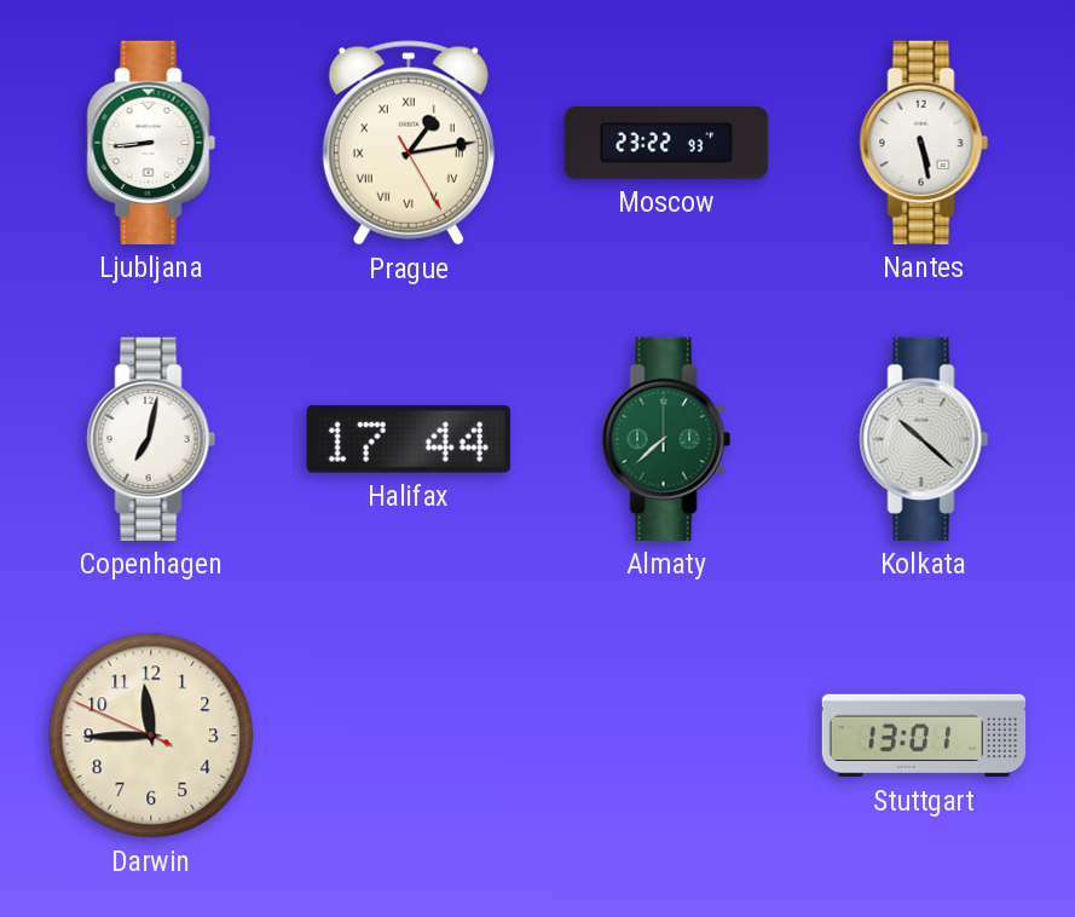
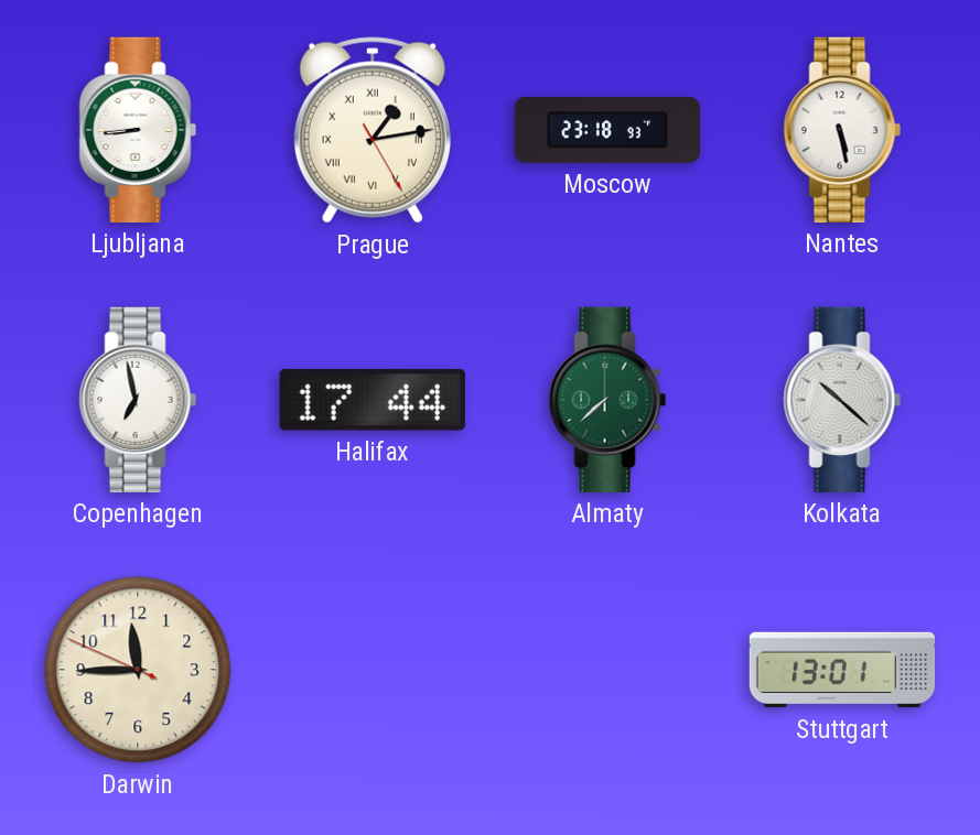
Moscow: 23:22 -> 23:18 (607, 130)
Copenhagen: 7:02 -> 6:58 (138, 400)
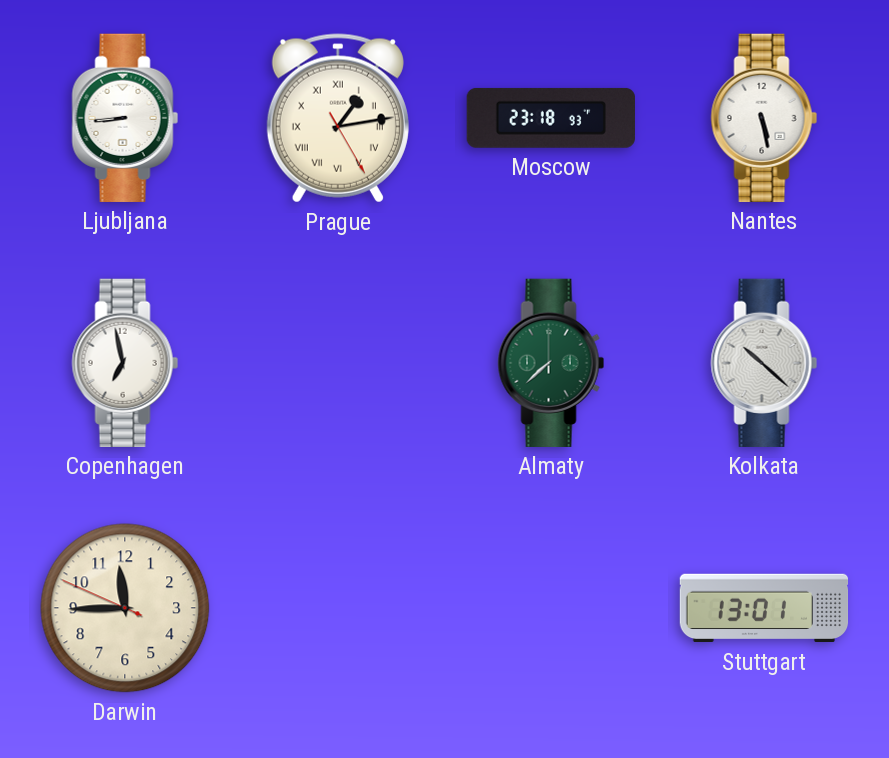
Halifax: 17:44 -> none (373, 400)
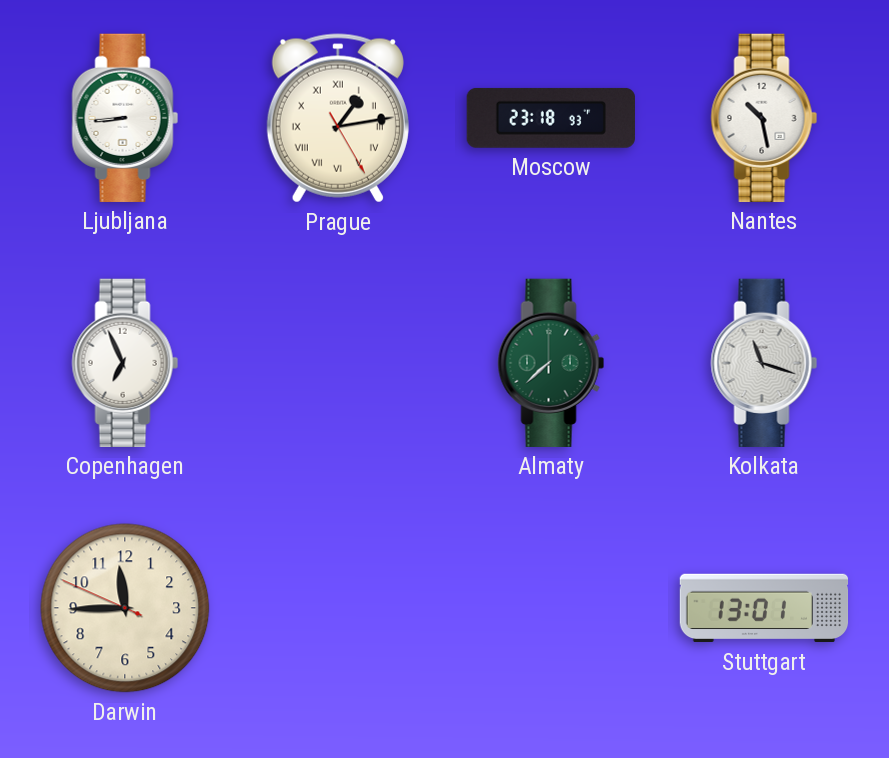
Nantes: 5:28 -> 10:28 (764, 118)
Copenhagen: 6:58 -> 6:56 (125, 363)
Kolkata: 10:22 -> 11:18 (764, 363)
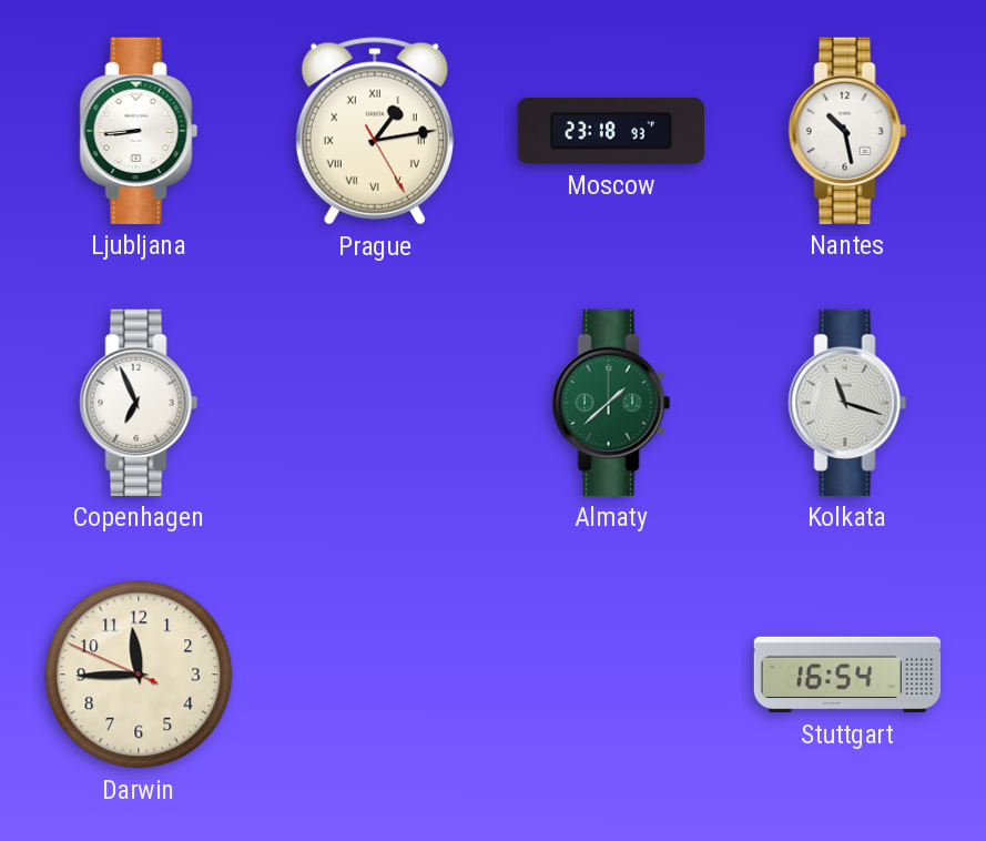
Almaty: 7:38 -> 1:38 (611, 403)
Stuttgart: 13:01 -> 16:54 (847, 675)
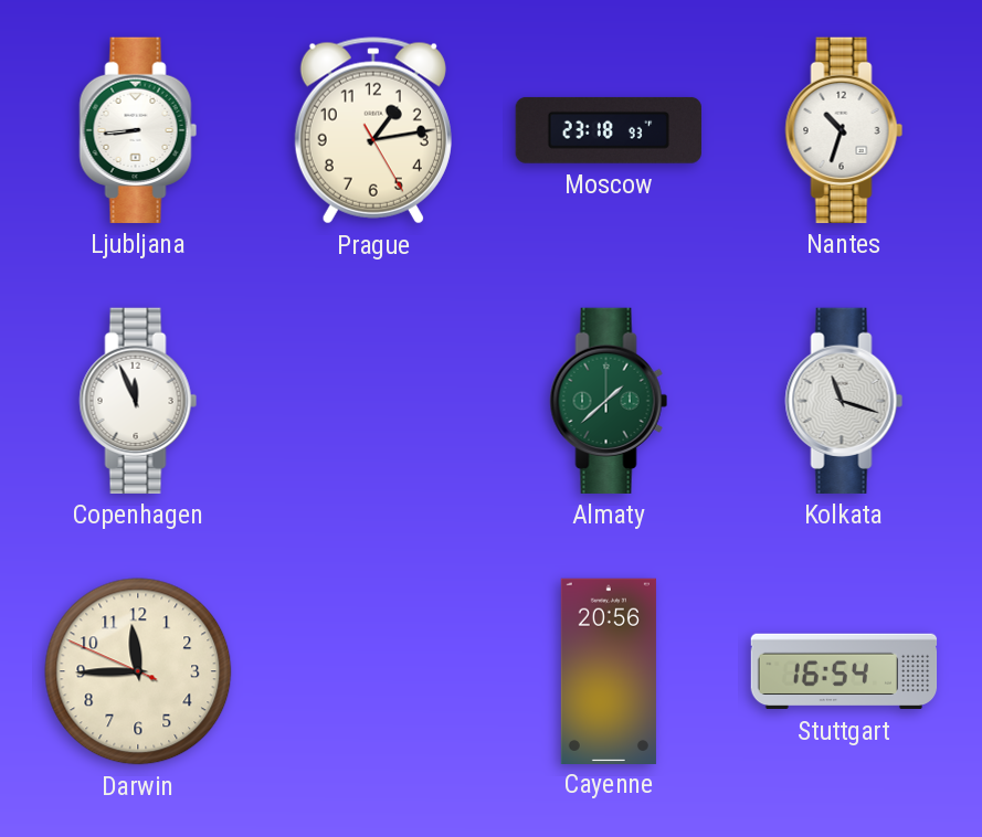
Prague numerals: Roman -> Arabic (373, 130)
Nantes: 10:28 -> 10:33 (844, 130)
Copenhagen: 6:56 -> 11:56 (138, 401)
Cayenne: none -> 20:56 (609, 670)
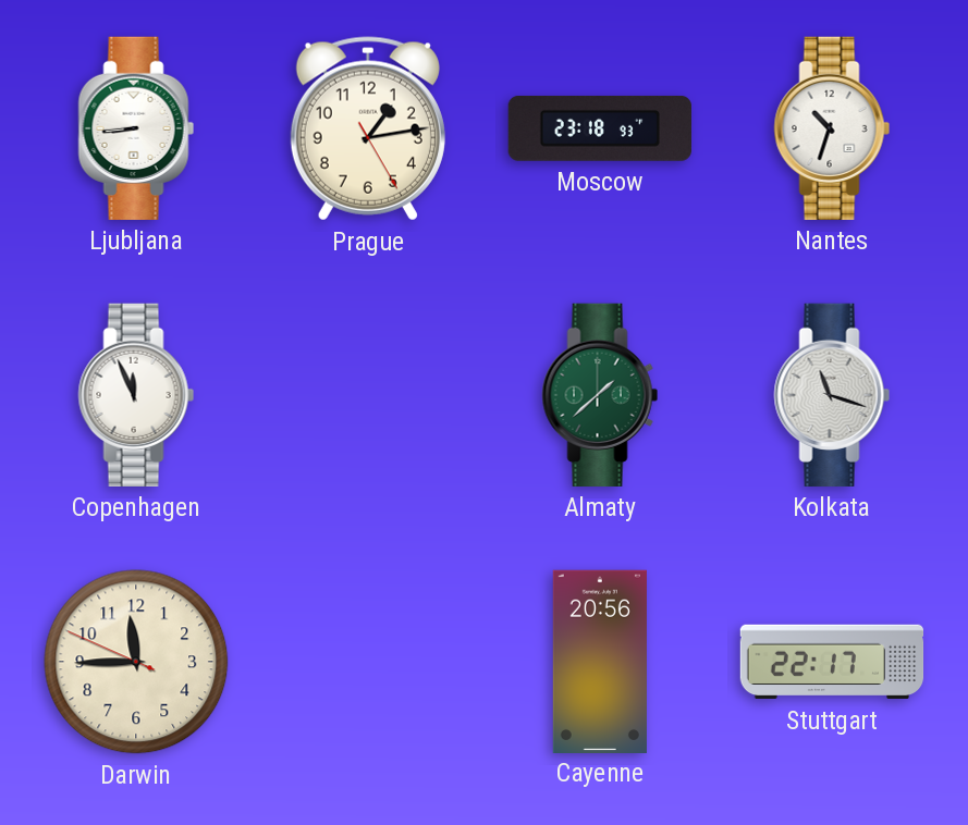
Stuttgart: 16:54 -> 22:17 (832, 662)
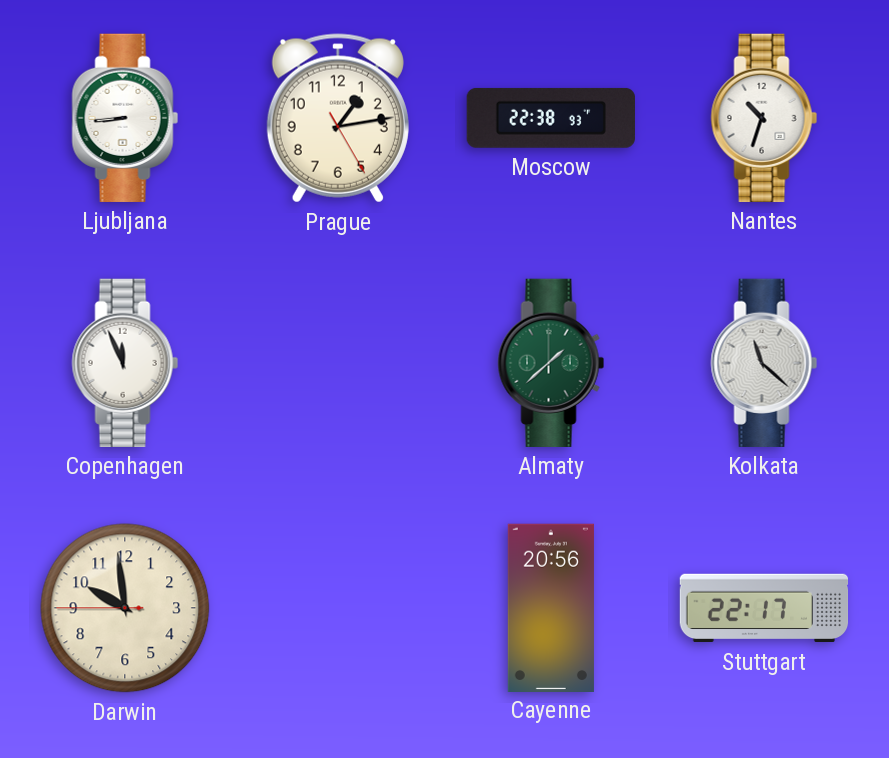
Moscow: 23:18 -> 22:38 (551, 118)
Kolkata: 11:18 -> 11:22 (764, 363)
Darwin: 11:44 -> 9:58 (125, 608)
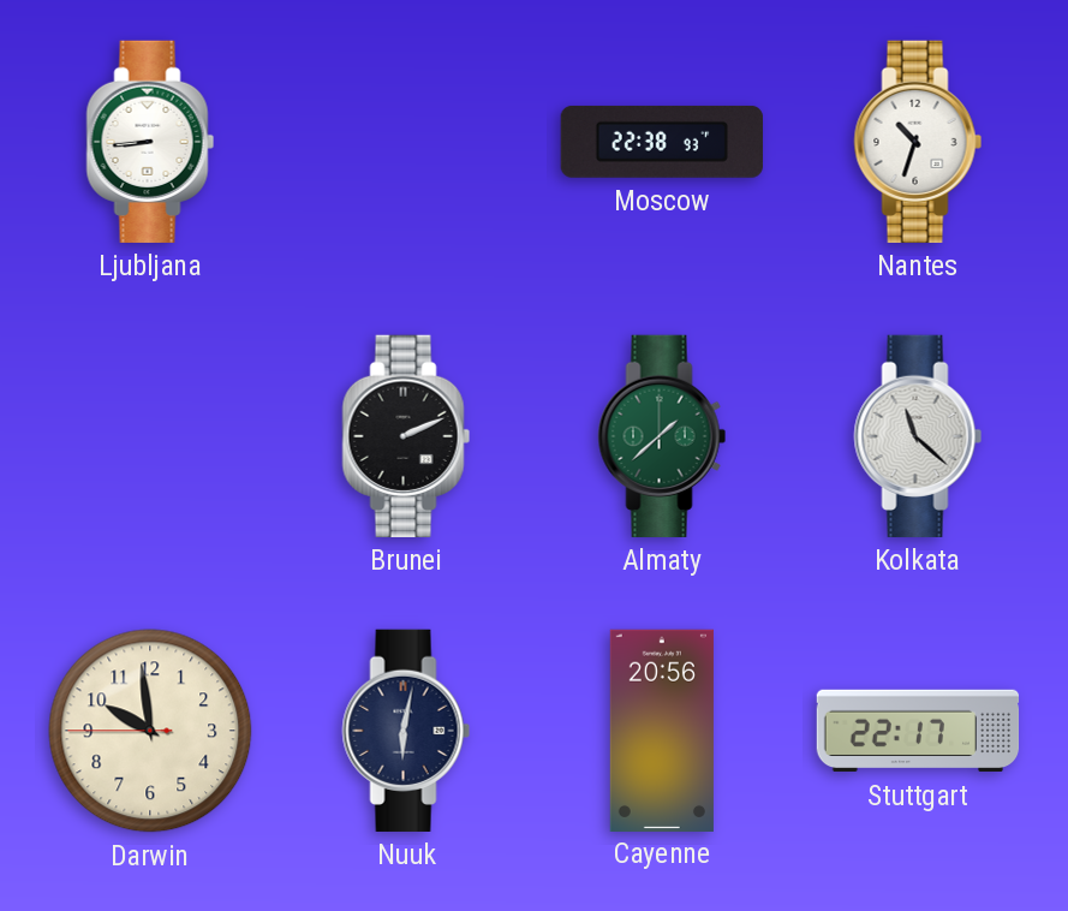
Prague: 1:13 -> none (338, 118)
Copenhagen: 11:56 -> none (125, 363)
Brunei: none -> 2:11 (406, 436)
Nuuk: none -> 6:02 (406, 731)
